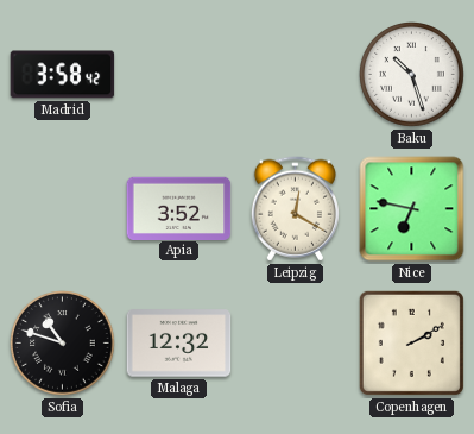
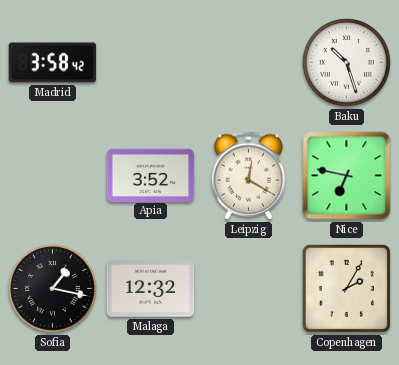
Sofia: 10:48 -> 1:17 (53, 289)
Copenhagen: 2:10 -> 2:05 (346, 288)
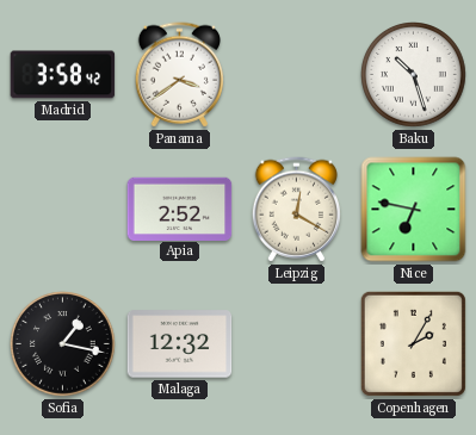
Panama: none -> 3:39 (179, 75)
Apia: 3:52 -> 2:52 (180, 209)
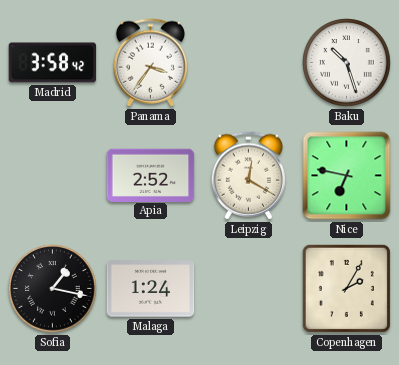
Panama: 3:39 -> 3:36 (150, 63)
Malaga: 12:32 -> 1:24 (151, 289)
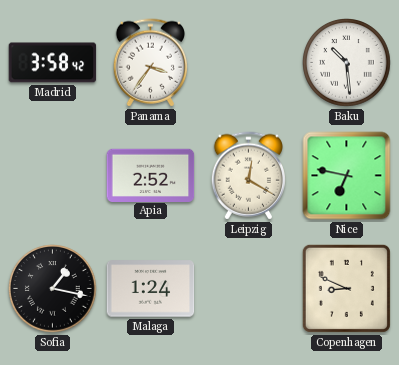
Baku: 10:27 -> 10:29 (347, 63)
Copenhagen: 2:05 -> 8:49 (346, 288)
